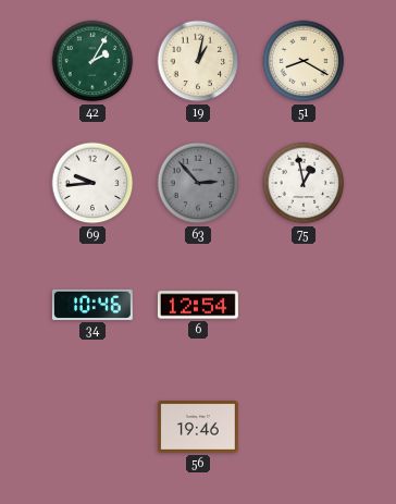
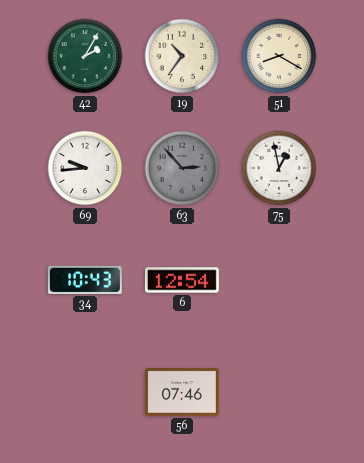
19: 1:02 -> 10:36 (182, 56)
34: 10:46 -> 10:43 (85, 280)
56: 19:46 -> 07:46 (182, 393)
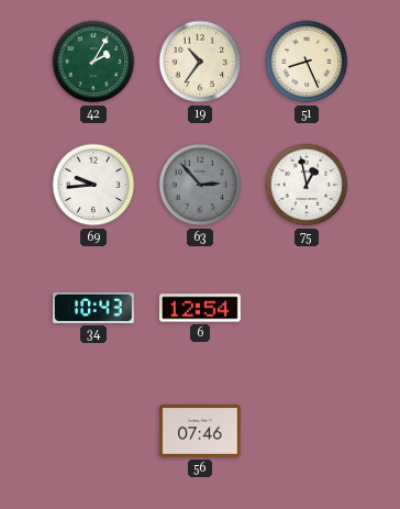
51: 8:20 -> 8:26 (307, 62)
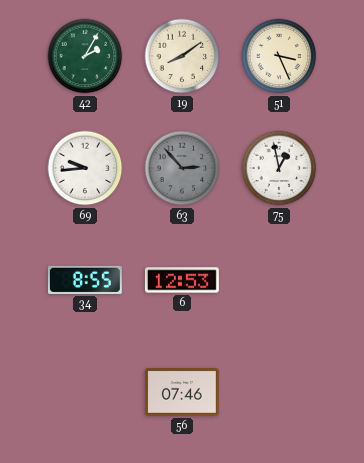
19: 10:36 -> 8:09 (182, 56)
51: 8:26 -> 3:26 (279, 56)
34: 10:43 -> 8:55 (85, 280)
6: 12:54 -> 12:53 (182, 280)
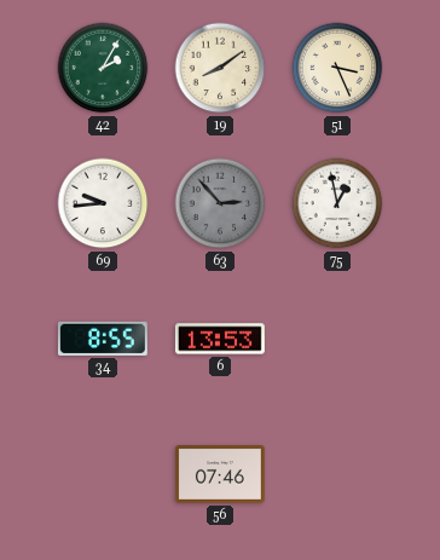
6: 12:53 -> 13:53 (220, 339)
